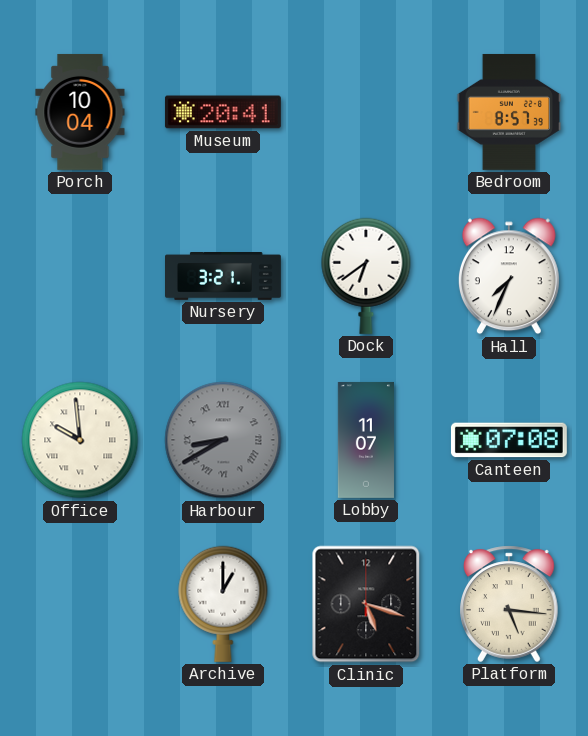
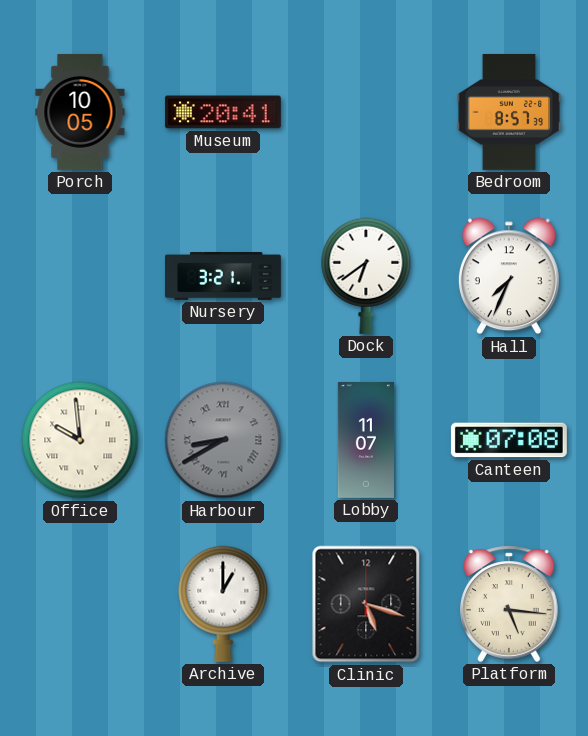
Porch: 10:04 -> 10:05 (80, 112)
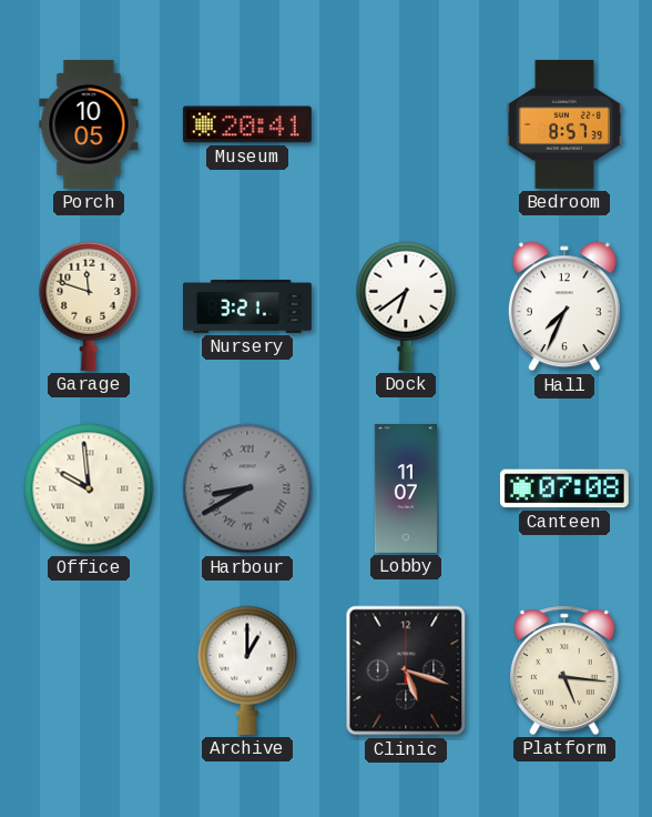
Garage: none -> 11:48 (89, 306)
